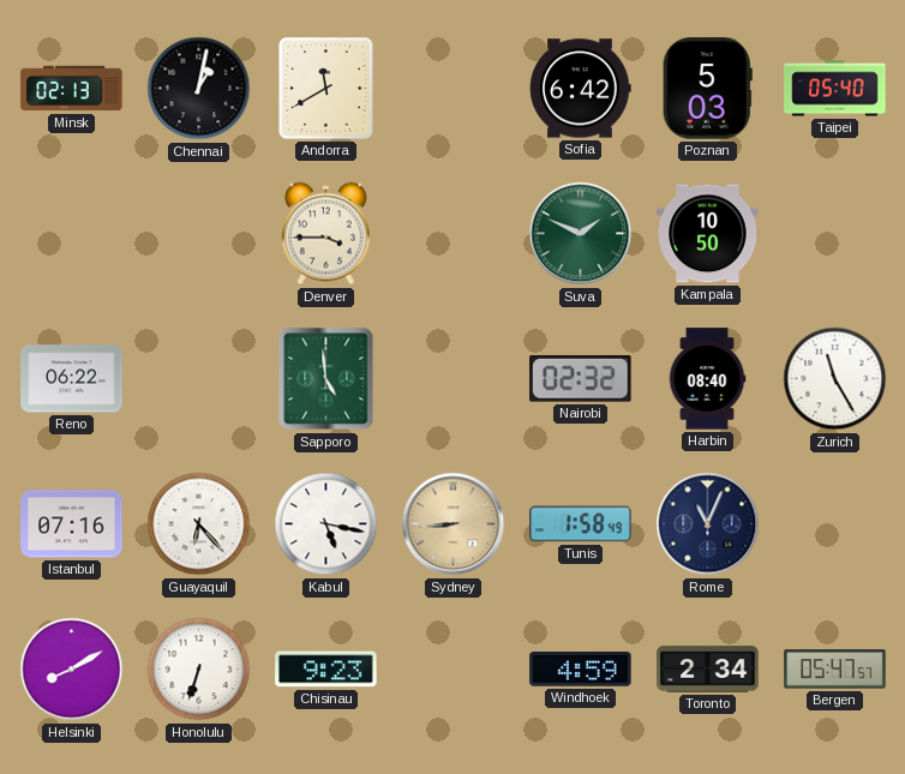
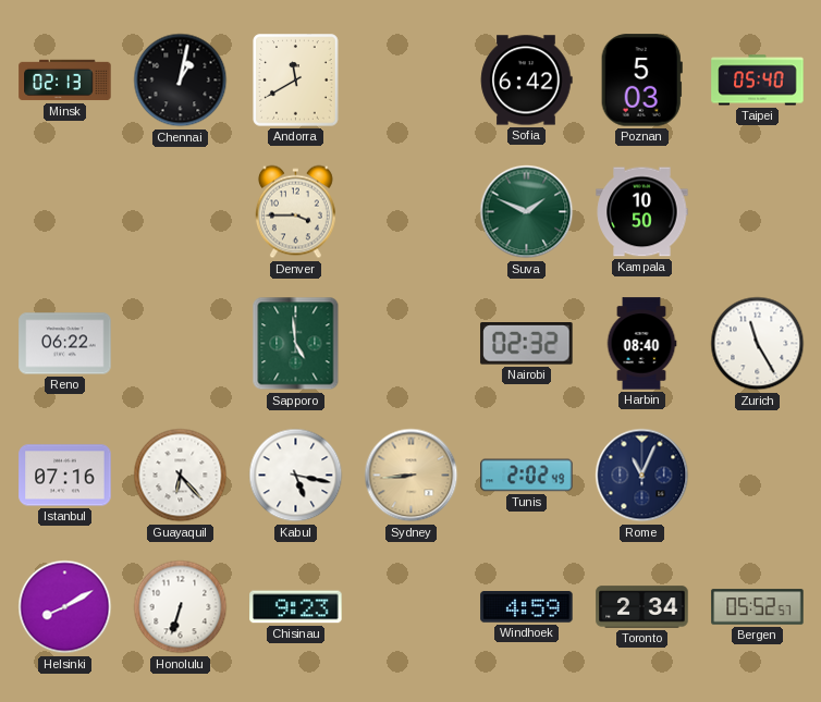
Tunis: 1:58 -> 2:02 (527, 476)
Bergen: 05:47 -> 05:52 (758, 607)
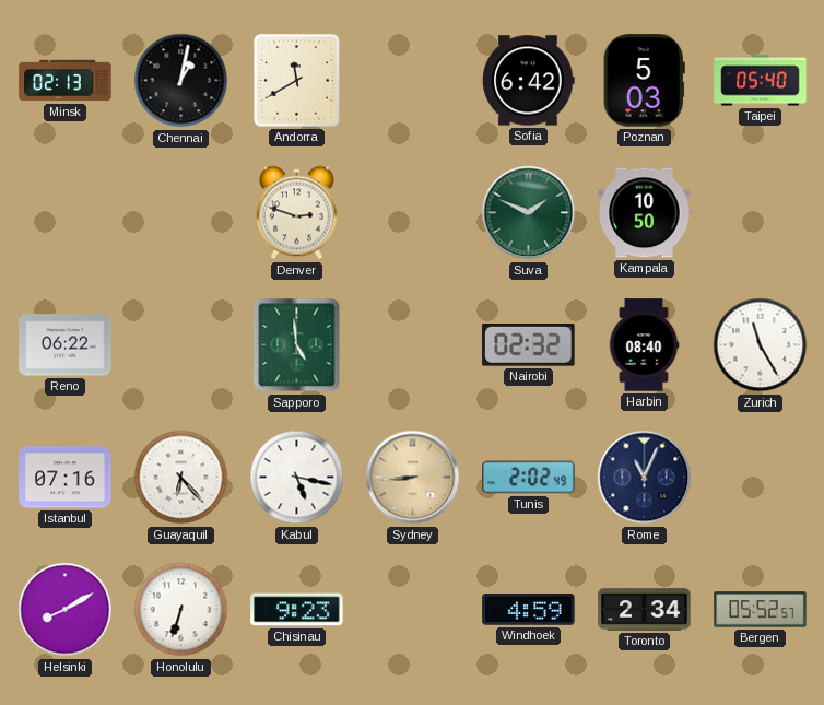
Denver: 3:45 -> 2:48 (296, 213)
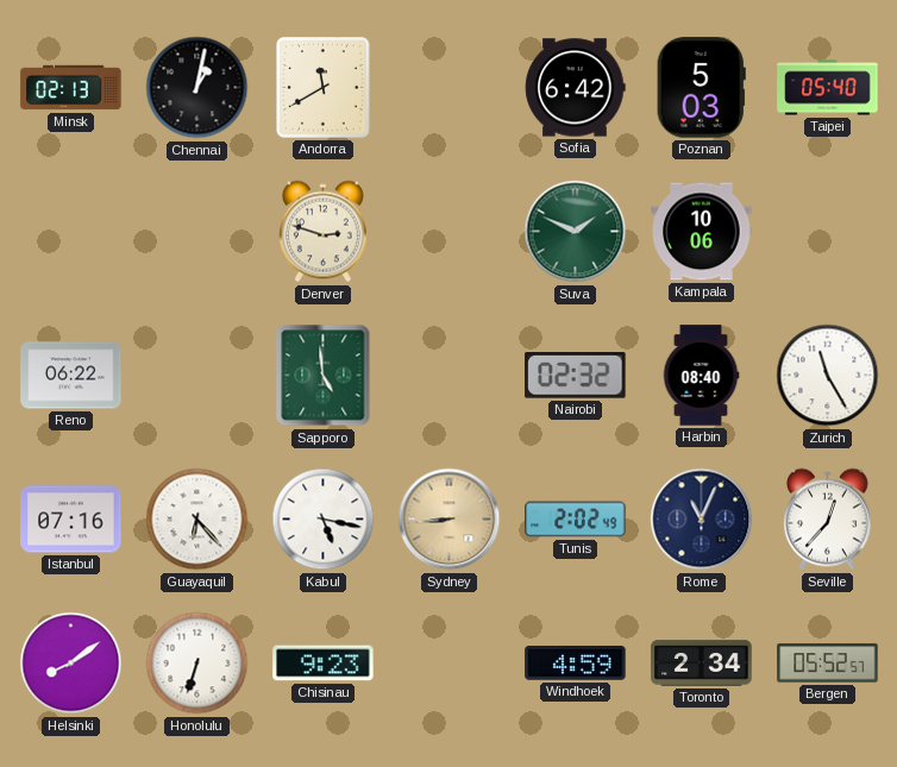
Kampala: 10:50 -> 10:06 (702, 232)
Seville: none -> 12:37 (827, 520)
Helsinki: 8:10 -> 8:09 (71, 664)
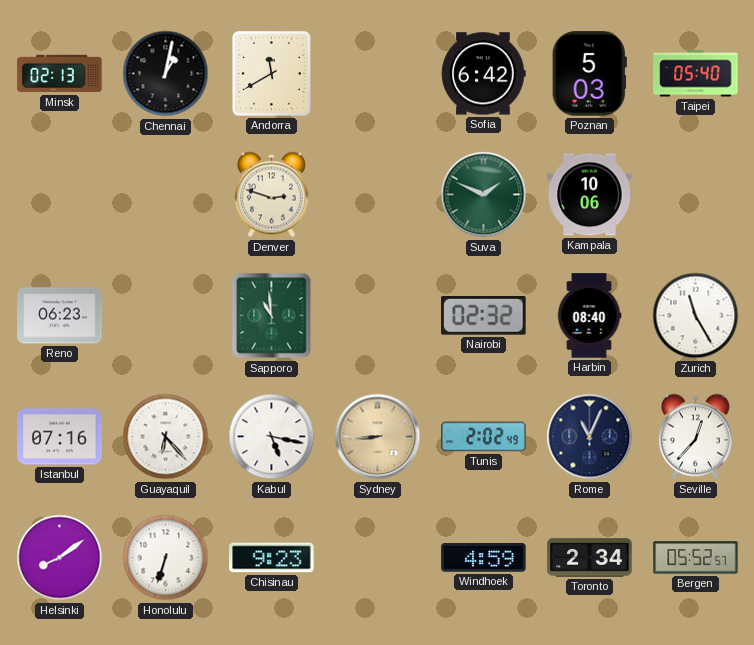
Reno: 06:22 -> 06:23 (60, 316)
Sapporo: 4:59 -> 10:59 (272, 316)
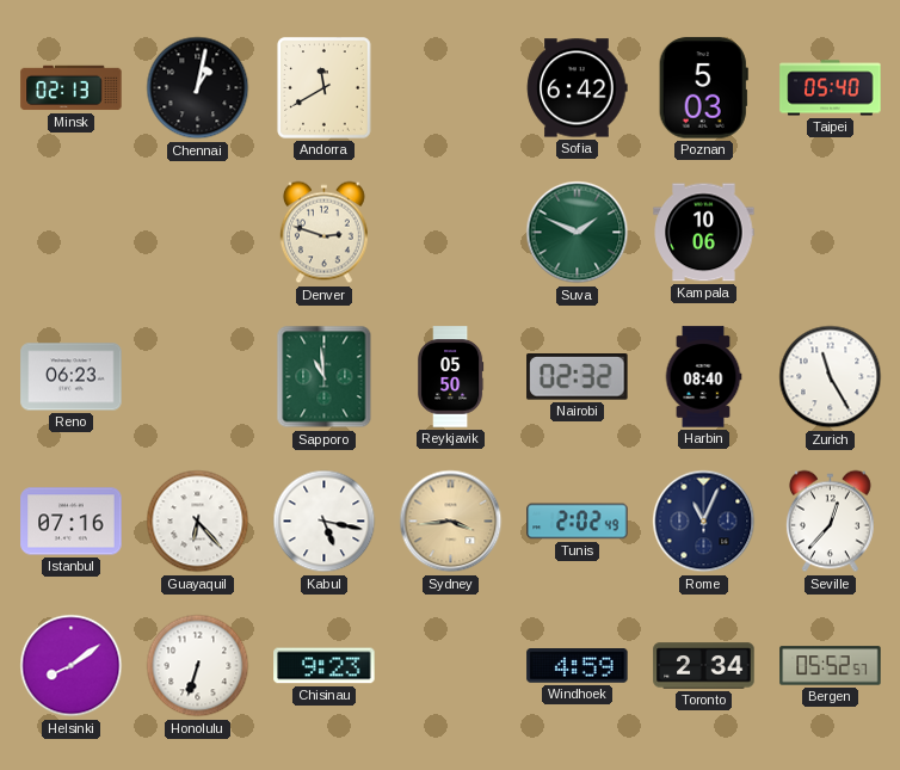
Reykjavik: none -> 05:50 (451, 377)
Sydney: 8:44 -> 3:44 (451, 522)
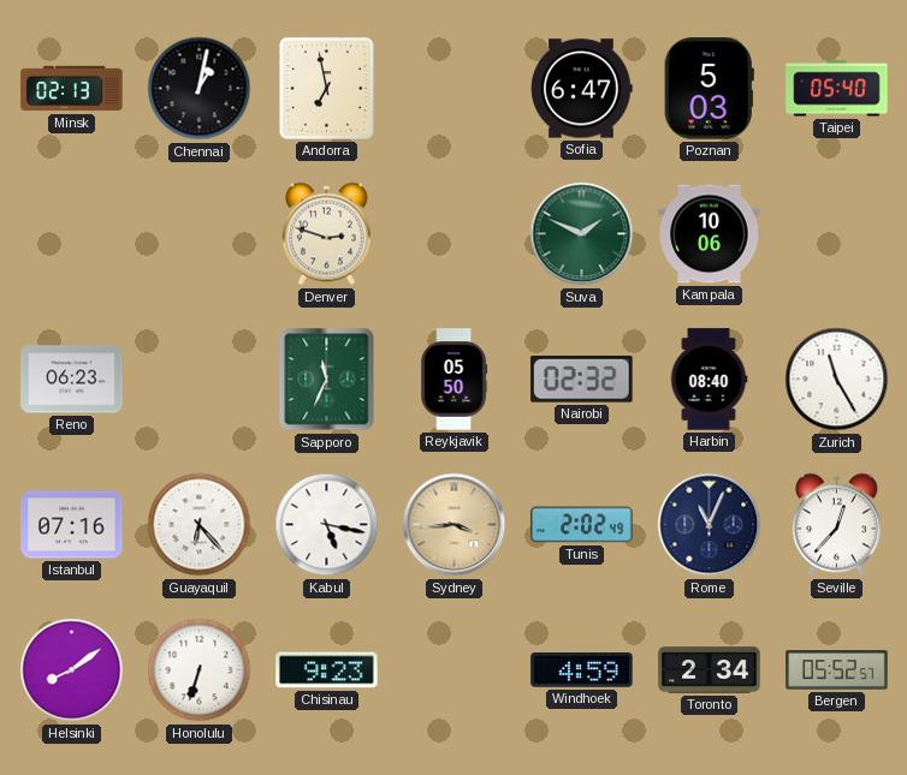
Andorra: 11:40 -> 6:58 (327, 89)
Sofia: 6:42 -> 6:47 (581, 89)
Sapporo: 10:59 -> 11:34 (327, 380)
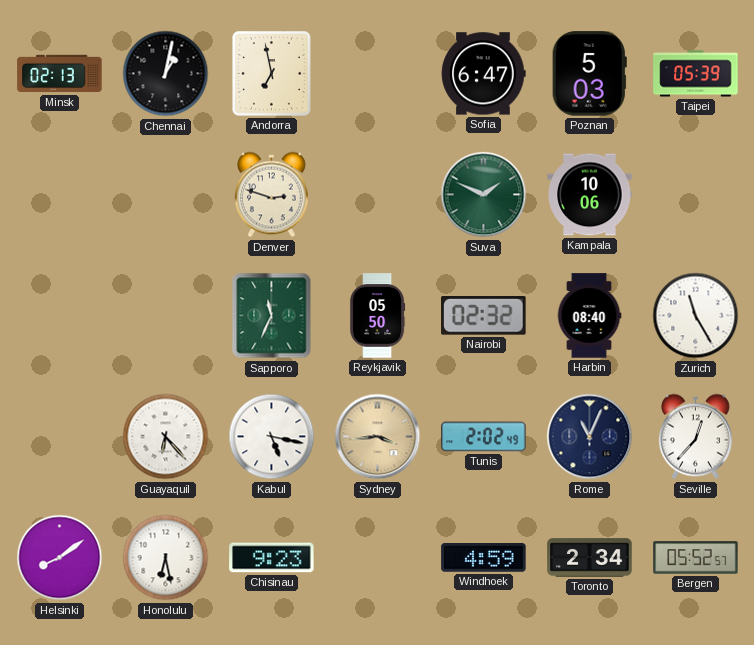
Taipei: 05:40 -> 05:39 (696, 74)
Reno: 06:23 -> none (72, 380)
Istanbul: 07:16 -> none (72, 525)
Honolulu: 6:33 -> 6:28 (166, 558)
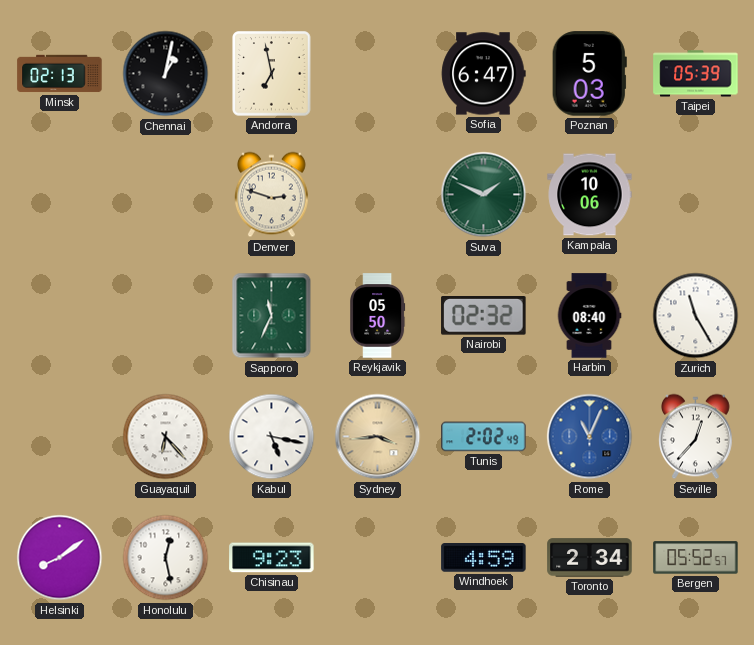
Rome dial: navy -> blue (590, 437)
Honolulu: 6:28 -> 12:28 (166, 558)
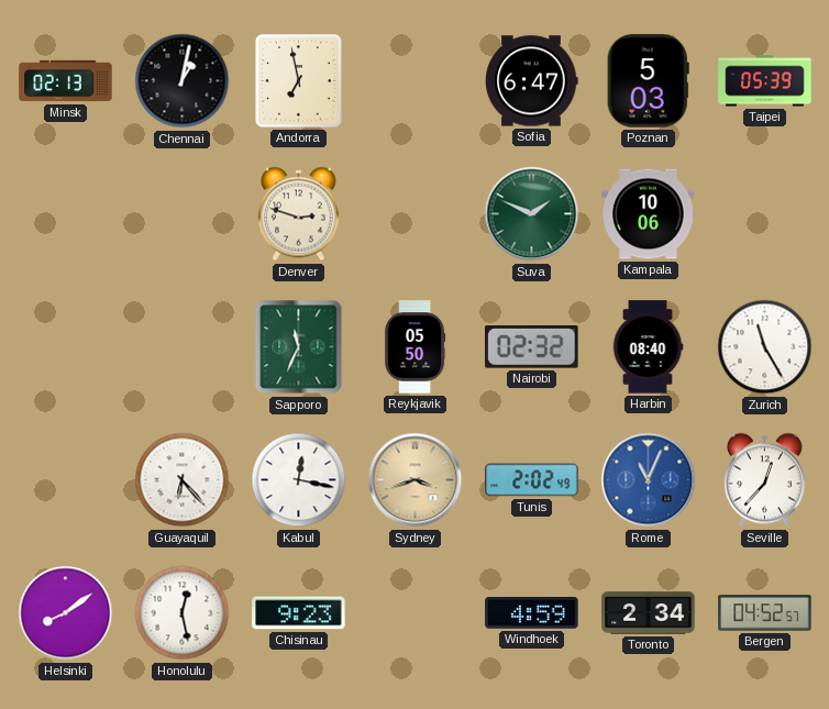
Kabul: 5:17 -> 12:17 (299, 480)
Sydney: 3:44 -> 3:42 (416, 480)
Bergen: 05:52 -> 04:52 (765, 613)
